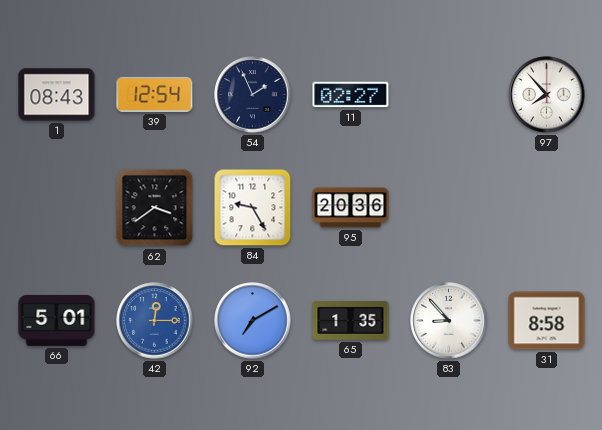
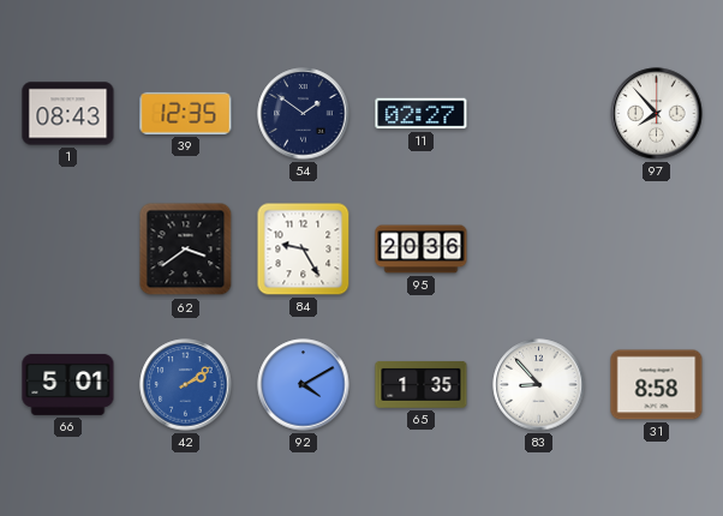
39: 12:54 -> 12:35 (186, 113)
54: 1:56 -> 1:51 (304, 114)
42: 12:15 -> 2:09 (186, 385)
92: 7:10 -> 4:10 (304, 385)
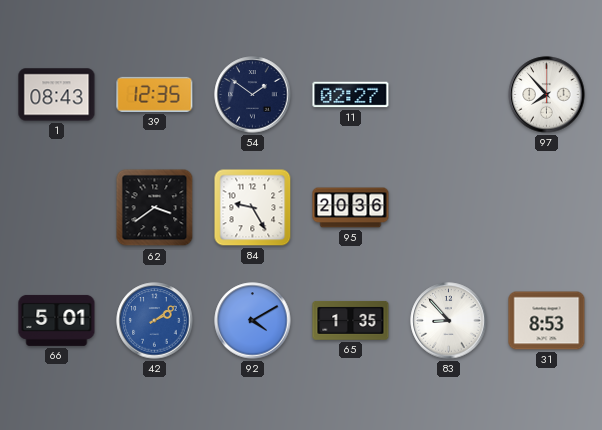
31: 8:58 -> 8:53 (547, 321)
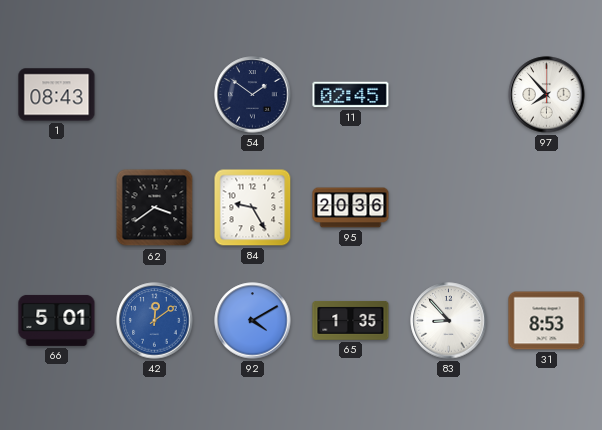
39: 12:35 -> none (155, 94)
11: 02:27 -> 02:45 (351, 95)
42: 2:09 -> 12:09 (155, 321)
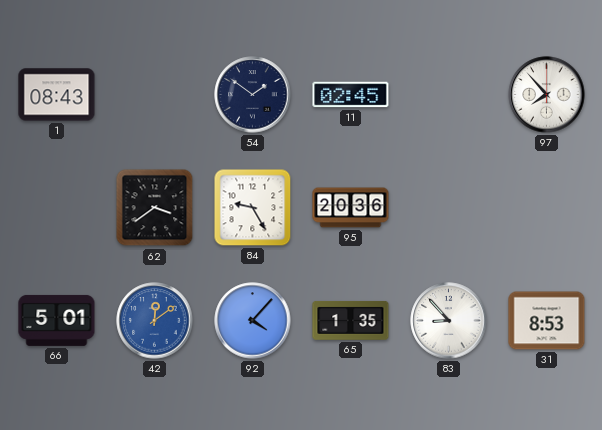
92: 4:10 -> 4:07 (253, 321)
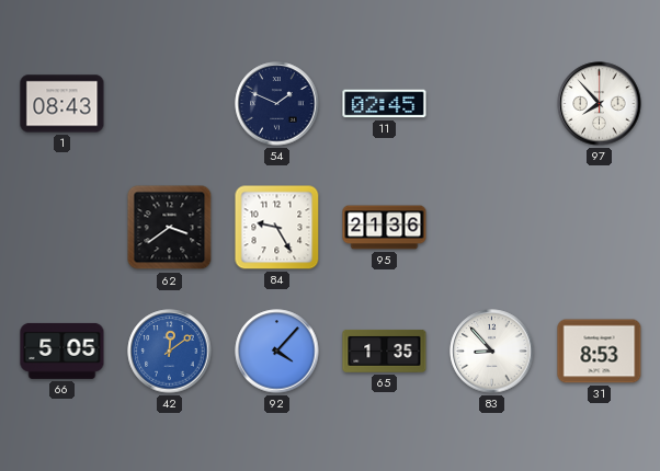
54: 1:51 -> 1:49 (277, 104)
95: 20:36 -> 21:36 (385, 228)
66: 5:01 -> 5:05 (62, 351)
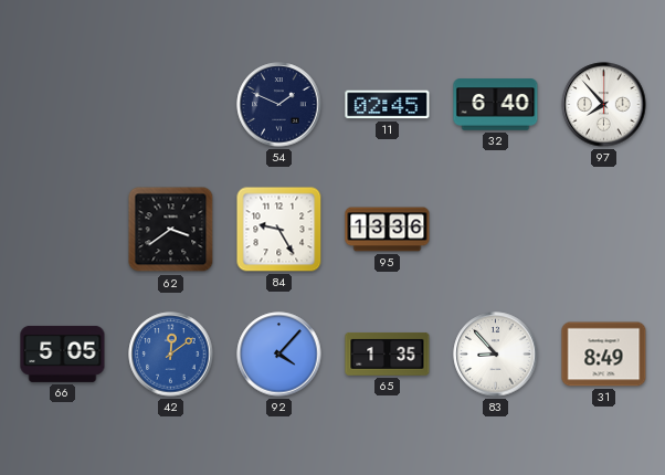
1: 08:43 -> none (62, 104)
32: none -> 6:40 (496, 105)
95: 21:36 -> 13:36 (388, 230)
31: 8:53 -> 8:49 (604, 355)
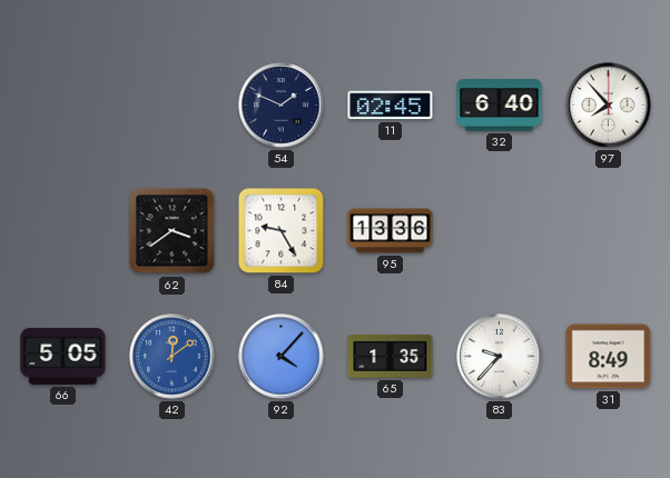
83: 8:53 -> 9:37 (500, 357)
